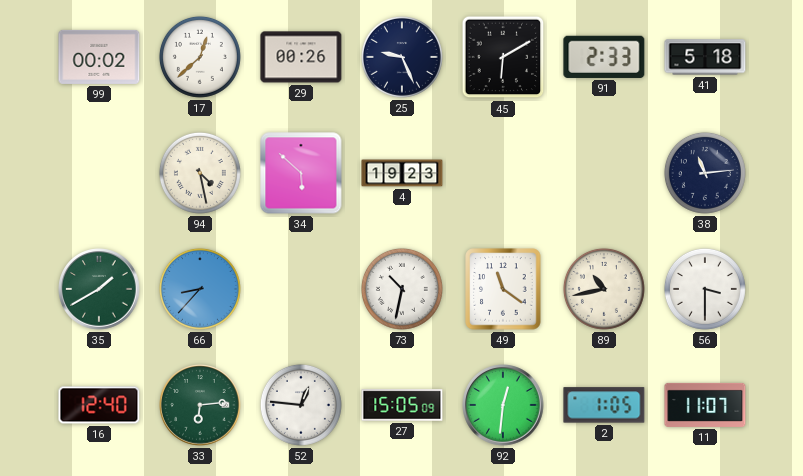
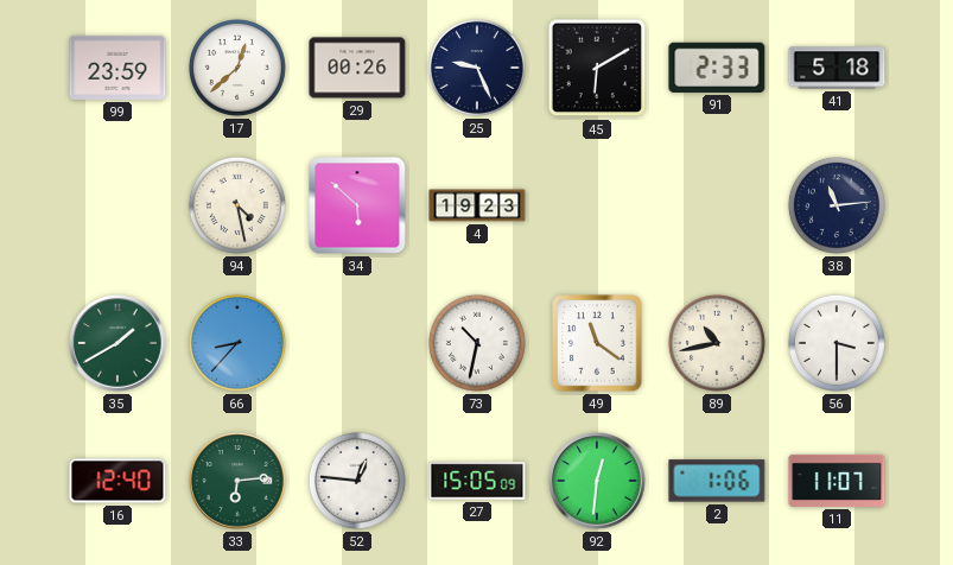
99: 00:02 -> 23:59 (117, 68)
2: 1:05 -> 1:06 (717, 481)
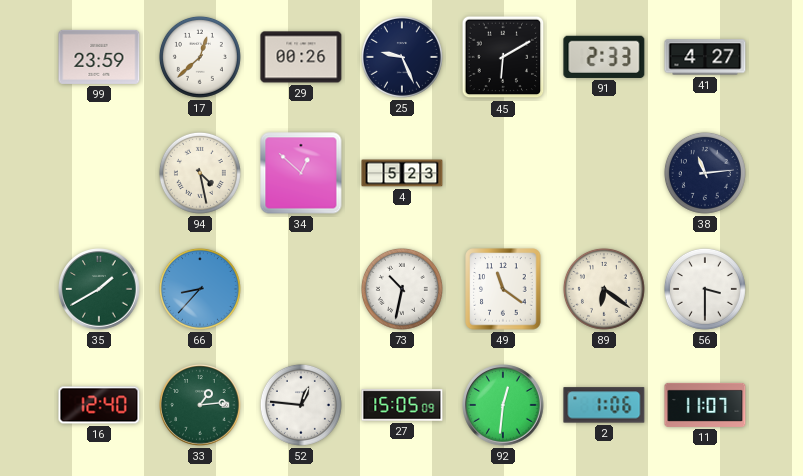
41: 5:18 -> 4:27 (705, 57)
34: 5:52 -> 12:52 (301, 173)
4: 19:23 -> 5:23 (402, 173)
89: 10:43 -> 6:21 (604, 289)
33: 6:14 -> 1:14 (200, 405)
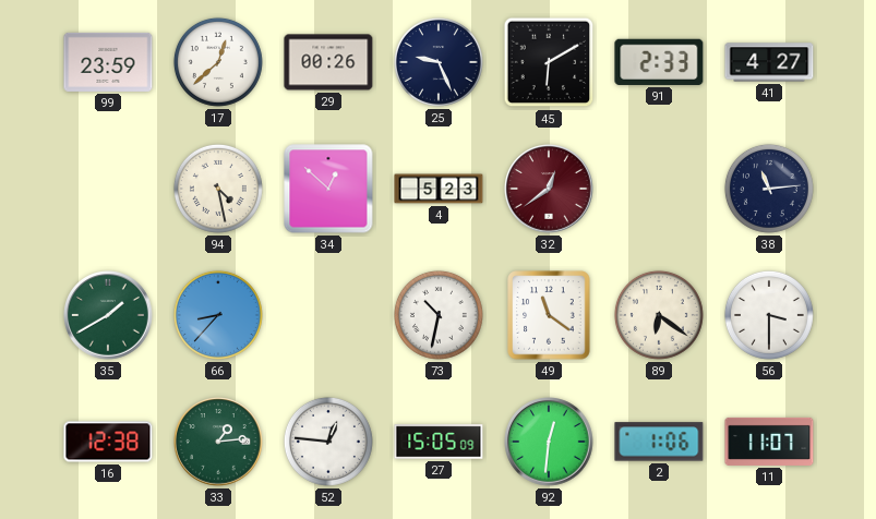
32: none -> 12:39 (549, 189)
16: 12:40 -> 12:38 (108, 442)
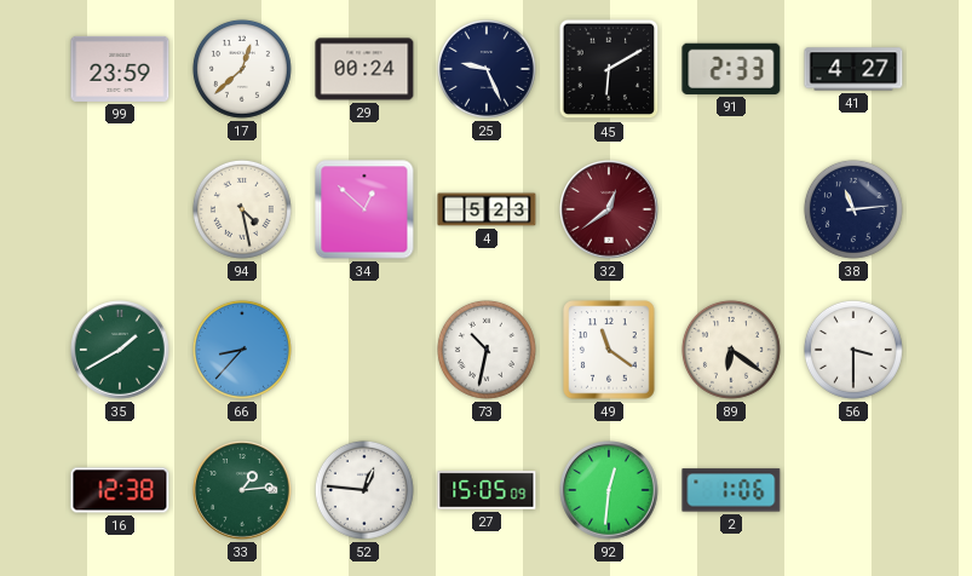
29: 00:26 -> 00:24 (364, 69)
11: 11:07 -> none (769, 442)
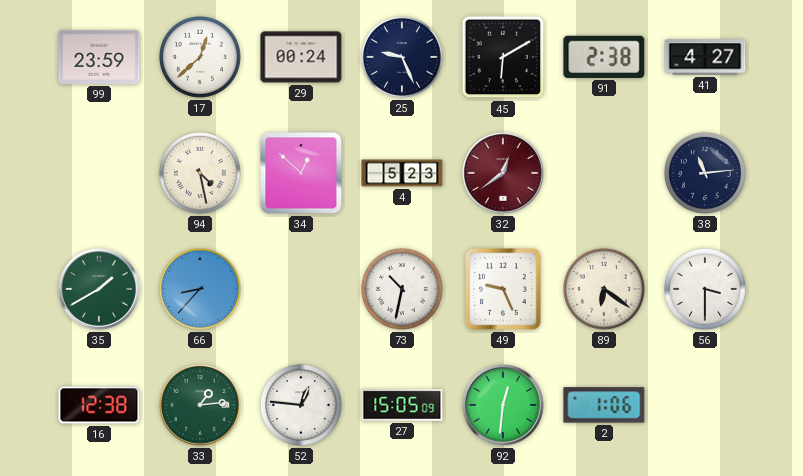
91: 2:33 -> 2:38 (604, 57)
49: 11:21 -> 9:26 (503, 289)
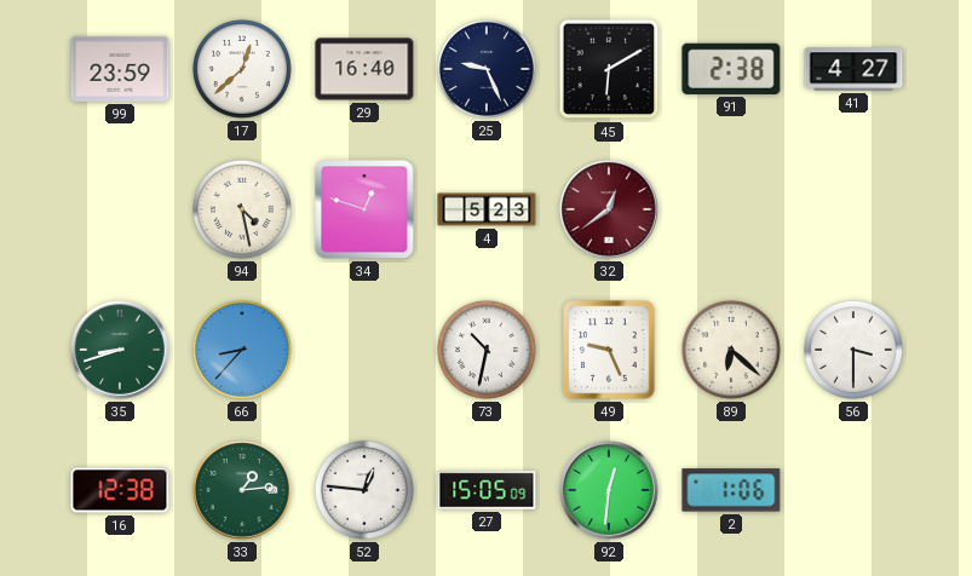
29: 00:24 -> 16:40 (364, 69)
34: 12:52 -> 12:48 (364, 209)
38: 11:14 -> none (705, 173)
35: 1:40 -> 8:42 (120, 350)
89: 6:21 -> 6:22 (731, 350)
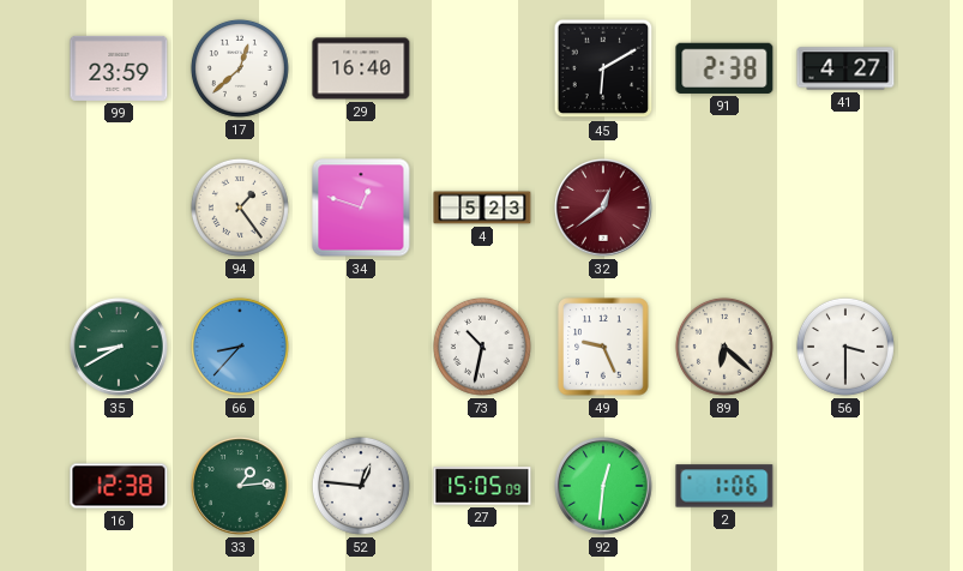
25: 9:26 -> none (487, 69)
94: 4:28 -> 1:24 (240, 208)
35: 8:42 -> 8:40 (119, 347)
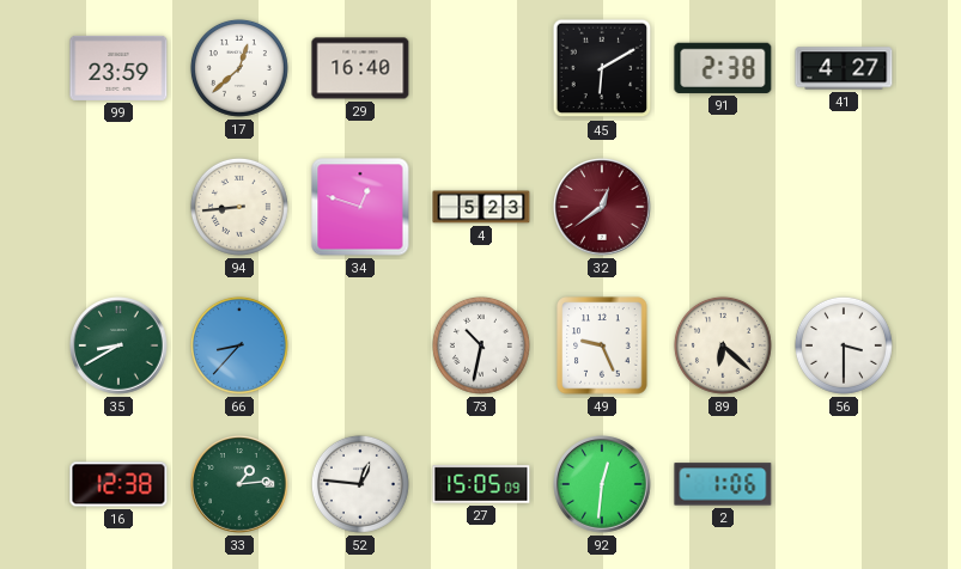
94: 1:24 -> 8:44 (239, 207)
